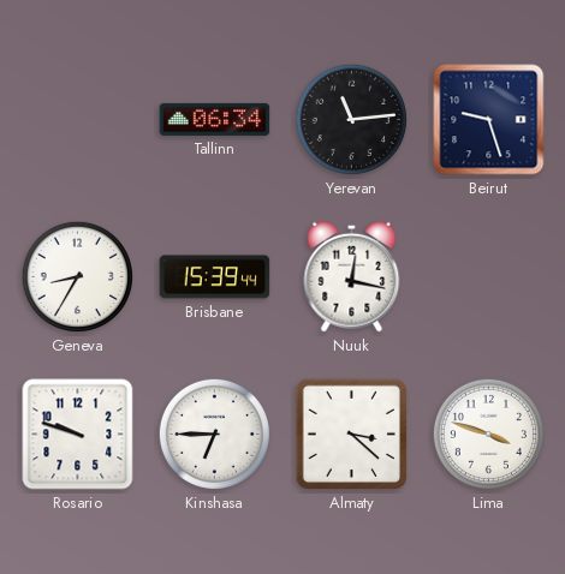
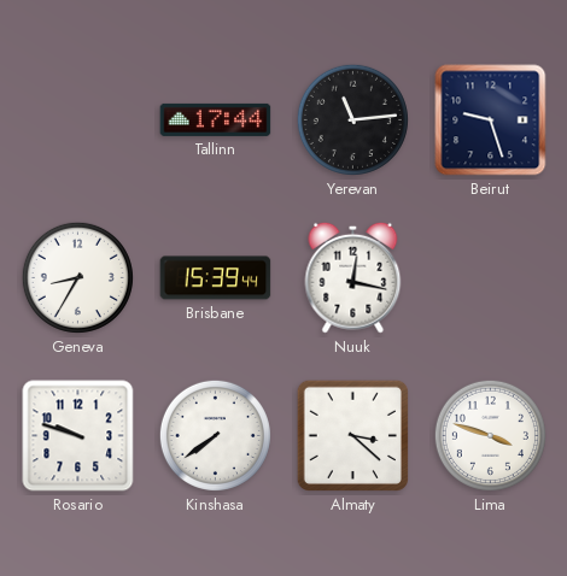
Tallinn: 06:34 -> 17:44 (216, 119)
Kinshasa: 6:45 -> 7:39 (215, 435)
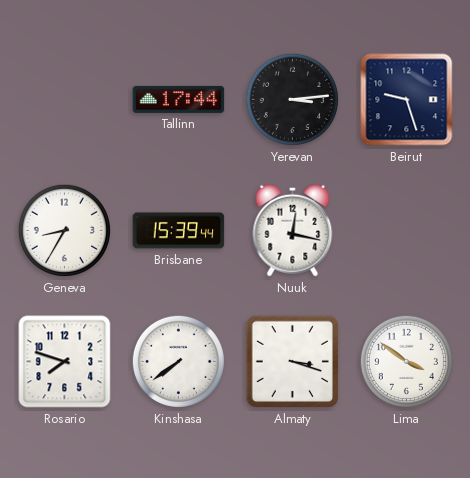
Yerevan: 11:14 -> 3:14 (292, 99)
Rosario: 9:48 -> 7:48 (65, 362)
Almaty: 3:22 -> 3:18 (292, 361)
Lima: 3:48 -> 3:51 (406, 361)
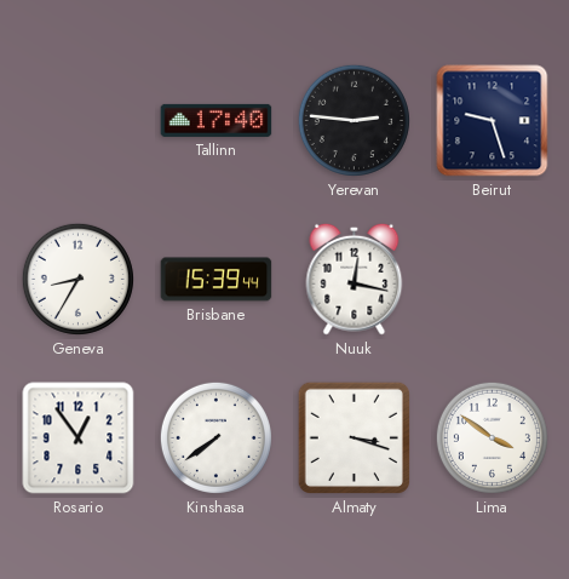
Tallinn: 17:44 -> 17:40 (217, 120)
Yerevan: 3:14 -> 2:46 (354, 120)
Rosario: 7:48 -> 12:54 (79, 438)
